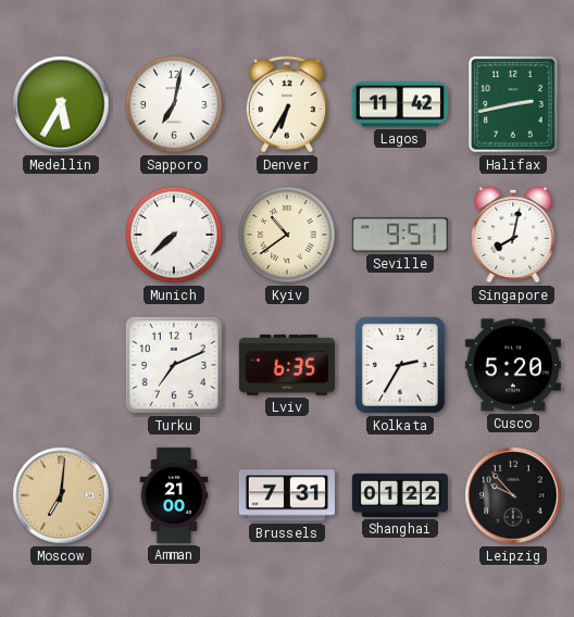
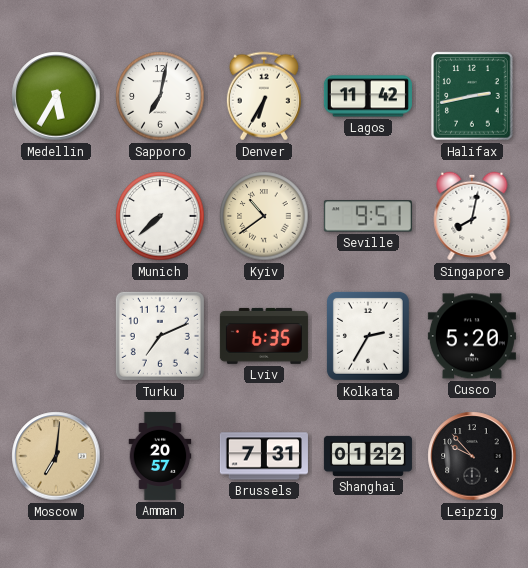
Amman: 21:00 -> 20:57 (160, 456)
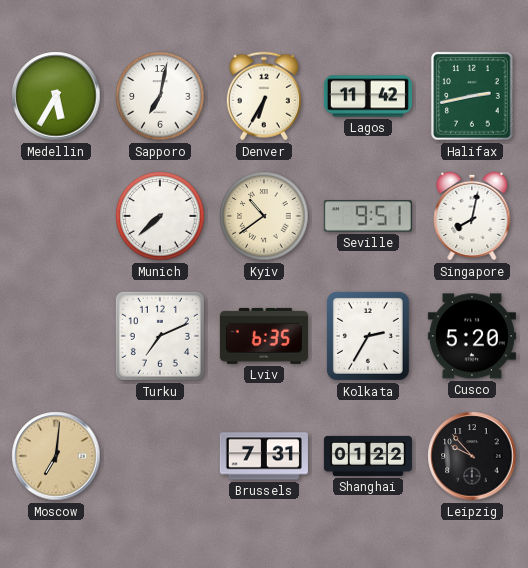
Amman: 20:57 -> none (160, 456)
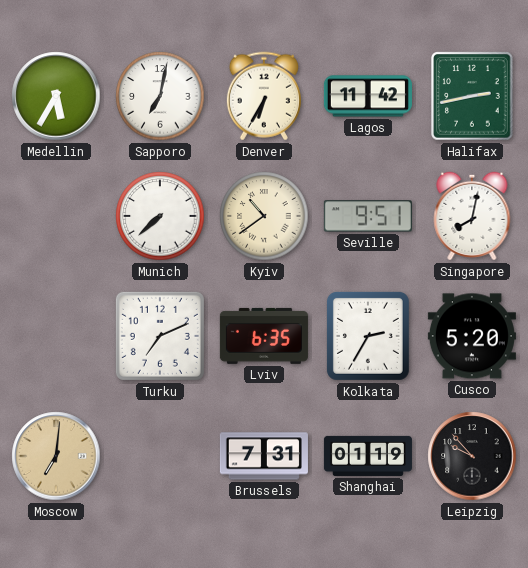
Shanghai: 01:22 -> 01:19 (368, 456)
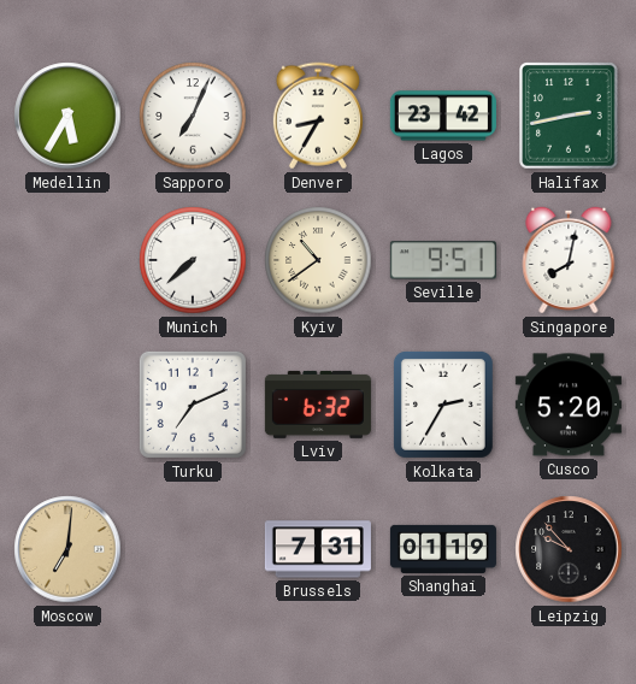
Sapporo: 7:02 -> 7:04 (193, 116)
Denver: 6:35 -> 8:35 (318, 116)
Lagos: 11:42 -> 23:42 (443, 116)
Lviv: 6:35 -> 6:32 (318, 405)
